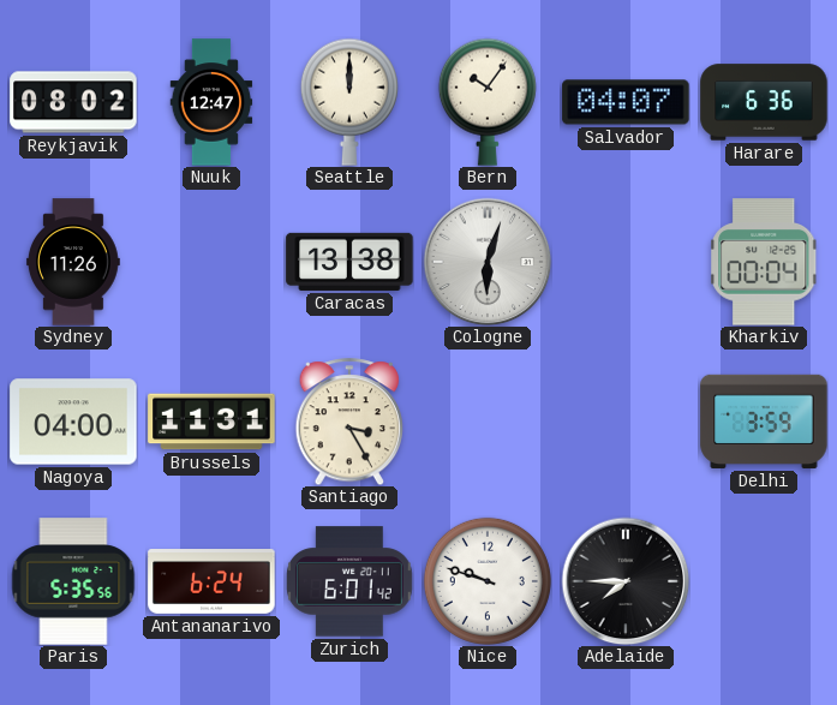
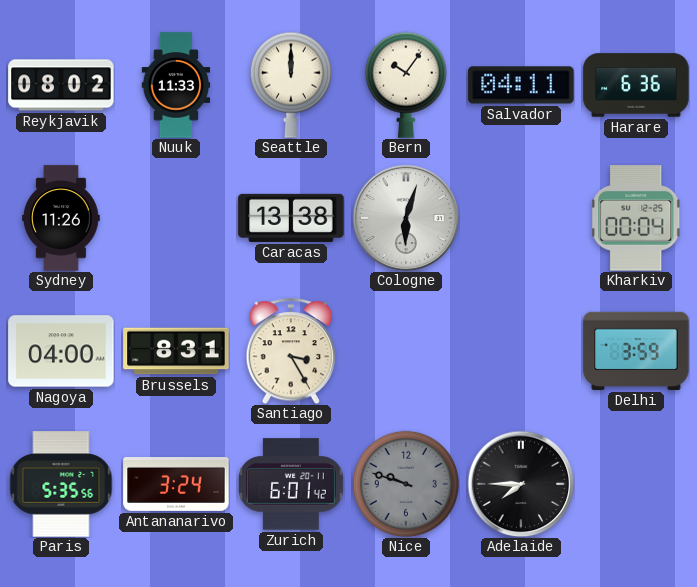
Nuuk: 12:47 -> 11:33 (176, 85)
Salvador: 04:07 -> 04:11 (521, 85)
Brussels: 11:31 -> 8:31 (176, 351)
Antananarivo: 6:24 -> 3:24 (176, 485)
Nice dial: white -> grey (406, 484)
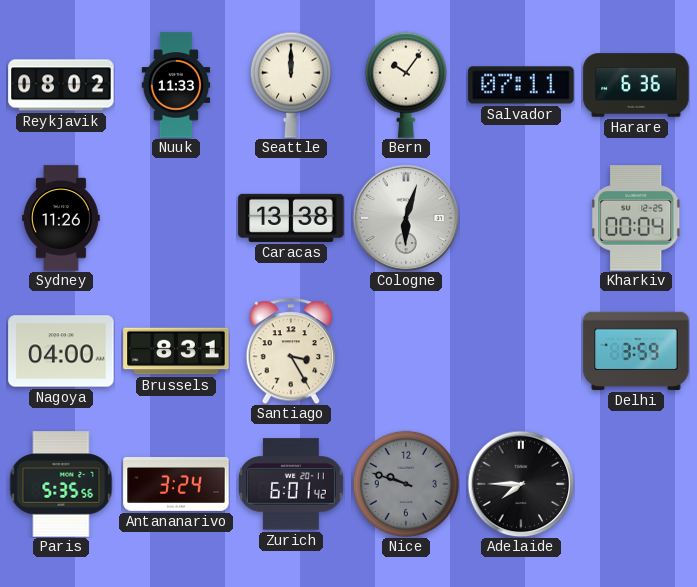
Salvador: 04:11 -> 07:11 (521, 85)
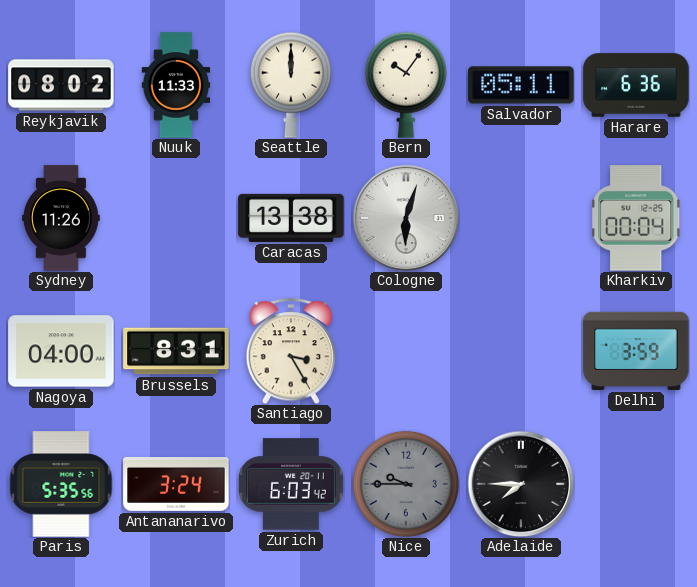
Salvador: 07:11 -> 05:11 (521, 85)
Zurich: 6:01 -> 6:03 (292, 484)
Nice: 9:48 -> 9:45 (406, 484)
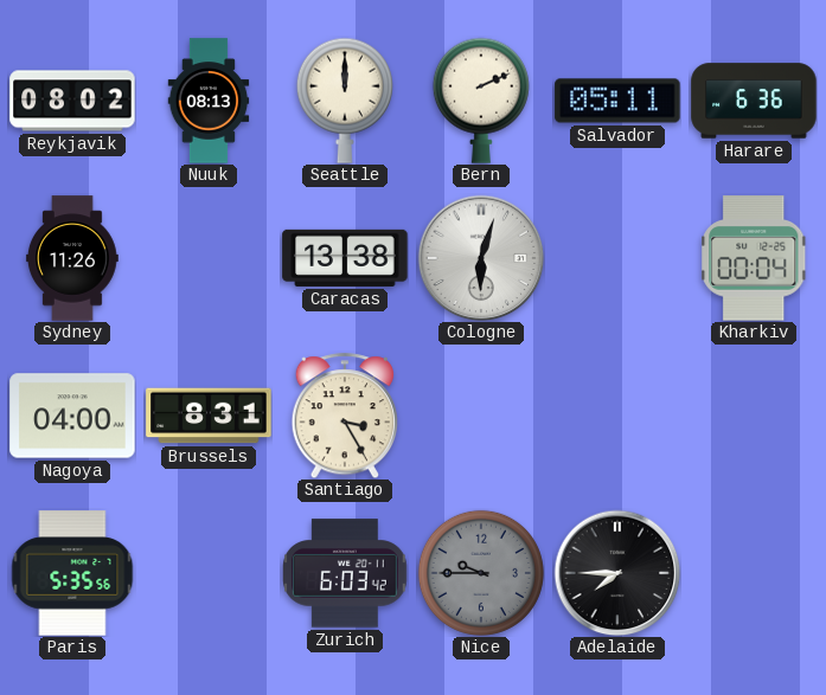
Nuuk: 11:33 -> 08:13 (209, 101)
Bern: 10:06 -> 2:11 (481, 101)
Delhi: 3:59 -> none (636, 351)
Antananarivo: 3:24 -> none (176, 485)
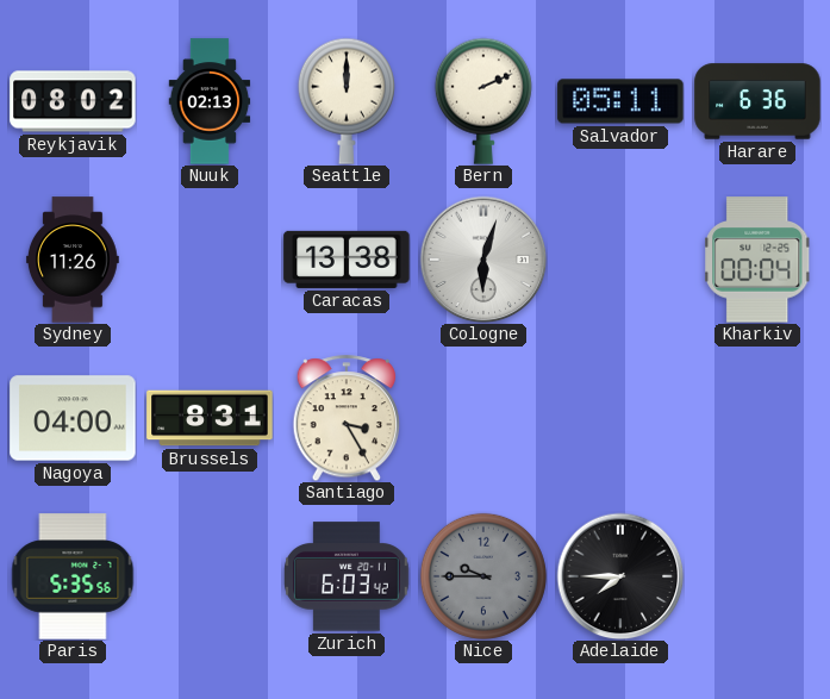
Nuuk: 08:13 -> 02:13 (210, 101)
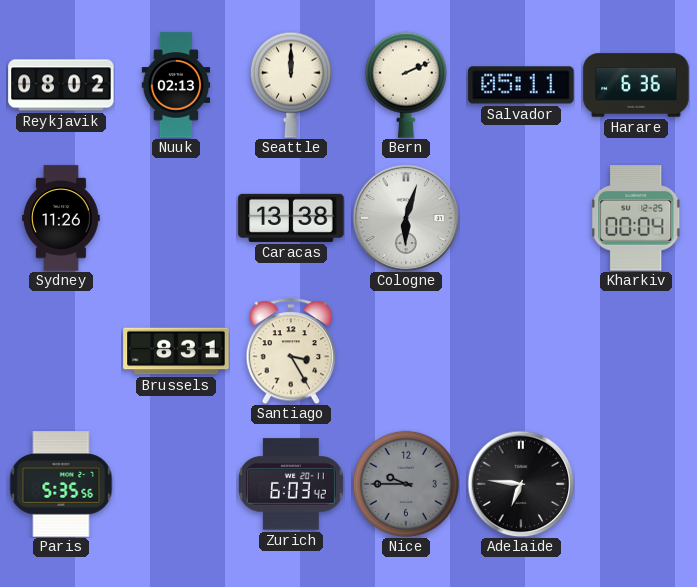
Nagoya: 04:00 -> none (73, 418)
Adelaide: 7:45 -> 6:46 (521, 484)
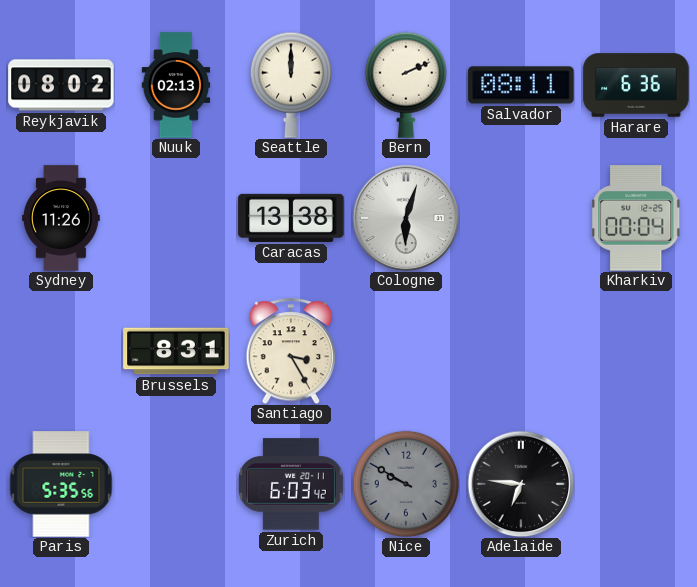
Salvador: 05:11 -> 08:11 (521, 85)
Nice: 9:45 -> 9:50 (406, 484)
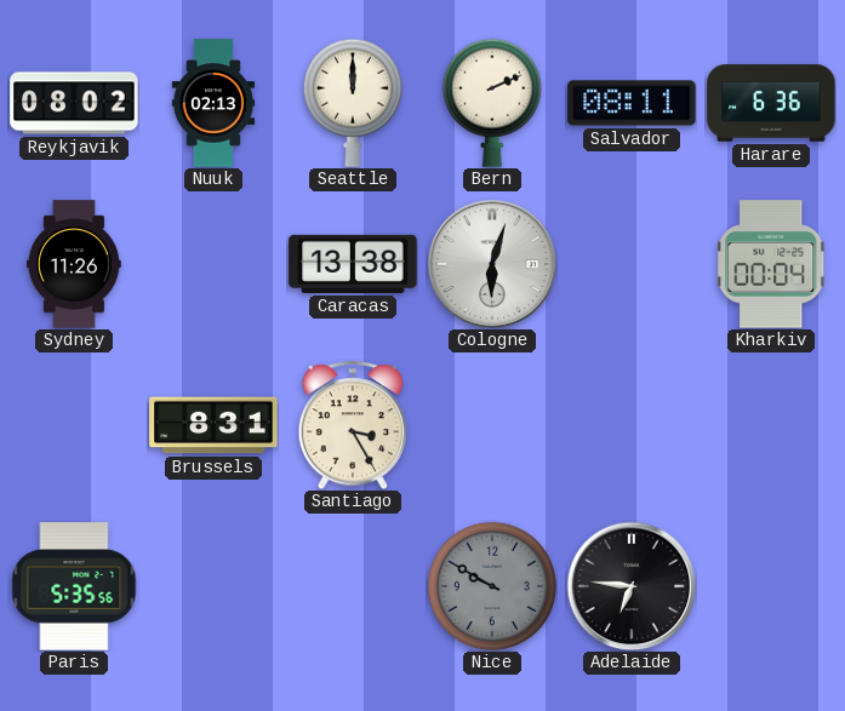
Zurich: 6:03 -> none (292, 484)
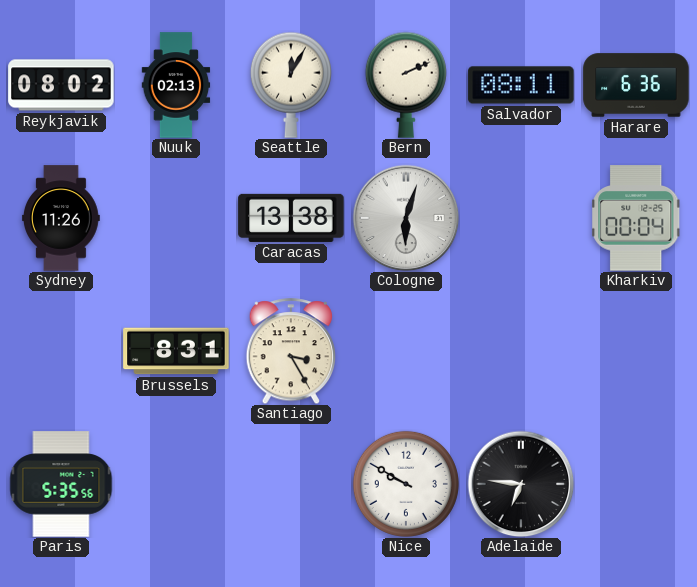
Seattle: 12:00 -> 12:05 (291, 85)
Nice dial: grey -> white (406, 484)
